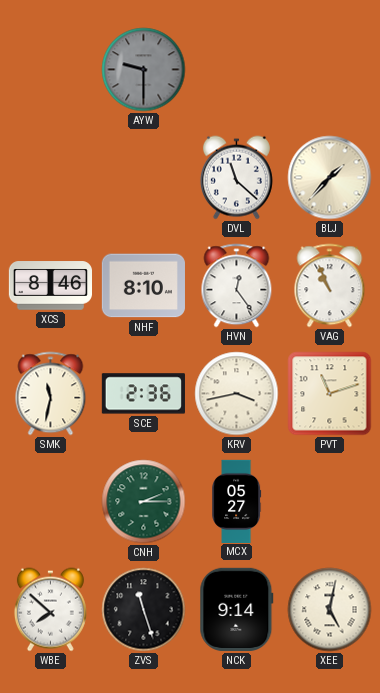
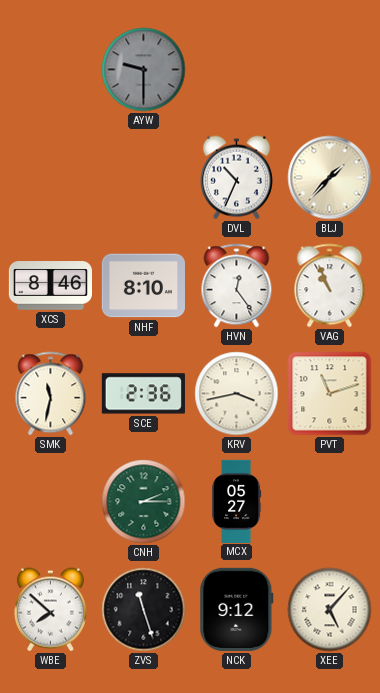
DVL: 11:22 -> 10:34 (236, 178)
NCK: 9:14 -> 9:12 (237, 609)
XEE: 5:02 -> 5:07 (330, 610)
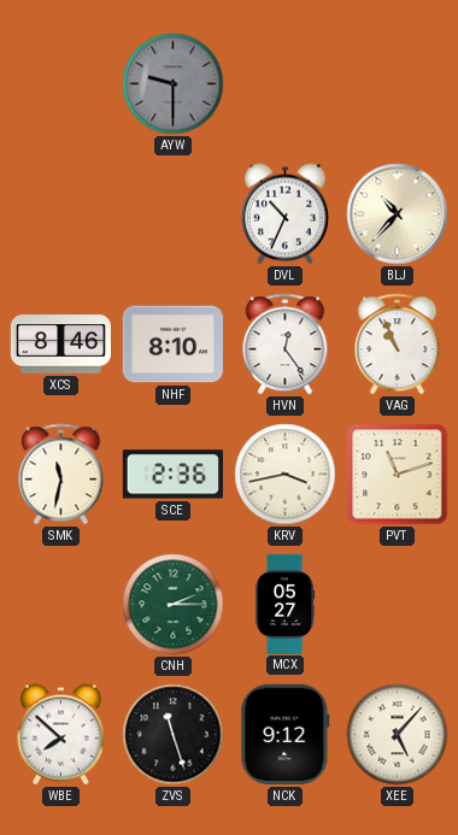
BLJ: 1:37 -> 10:37 (398, 214)
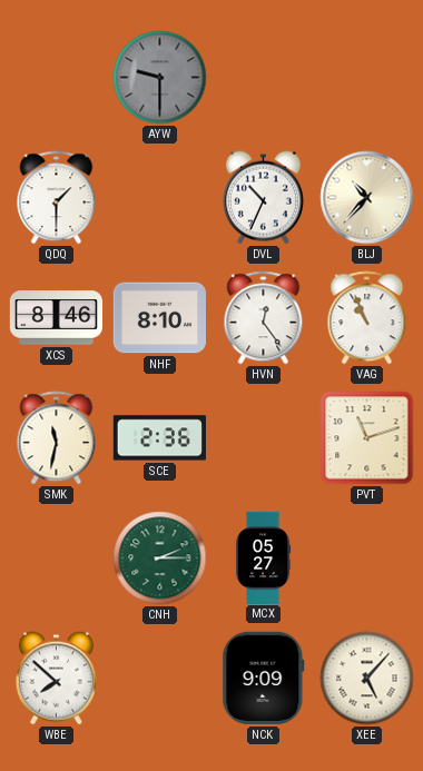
QDQ: none -> 1:30 (57, 198)
KRV: 3:43 -> none (286, 475)
ZVS: 11:27 -> none (174, 735)
NCK: 9:12 -> 9:09 (264, 678)
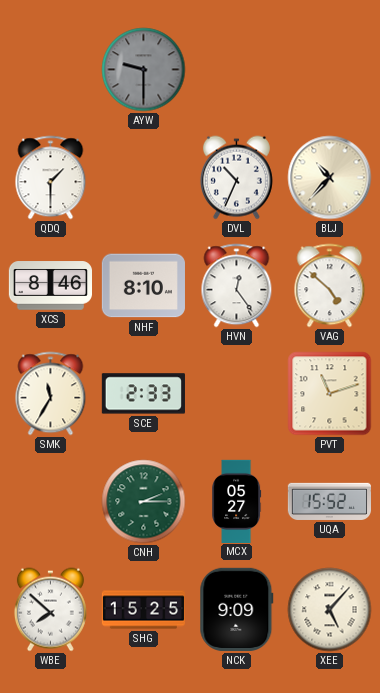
VAG: 10:56 -> 4:52 (330, 286)
SMK: 11:32 -> 11:35 (51, 394)
SCE: 2:36 -> 2:33 (143, 394)
UQA: none -> 15:52 (329, 501)
SHG: none -> 15:25 (143, 610)
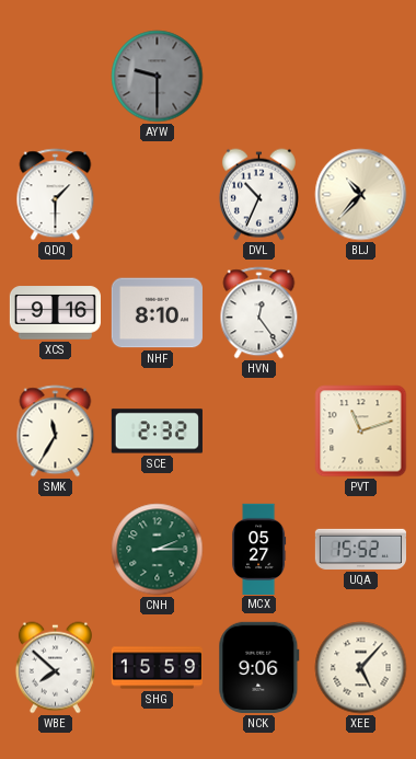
XCS: 8:46 -> 9:16 (55, 313)
VAG: 4:52 -> none (330, 286)
SCE: 2:33 -> 2:32 (157, 432)
SHG: 15:25 -> 15:59 (157, 668)
NCK: 9:09 -> 9:06 (259, 667)
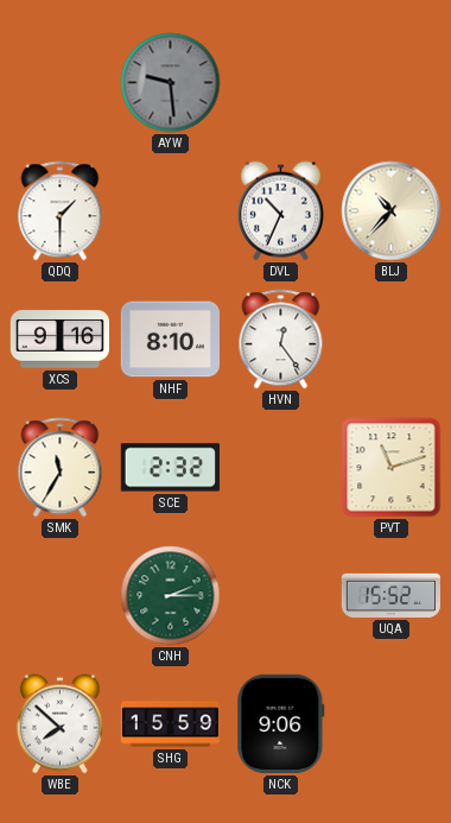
AYW: 9:30 -> 9:29 (171, 83)
MCX: 05:27 -> none (259, 549)
XEE: 5:07 -> none (361, 668)
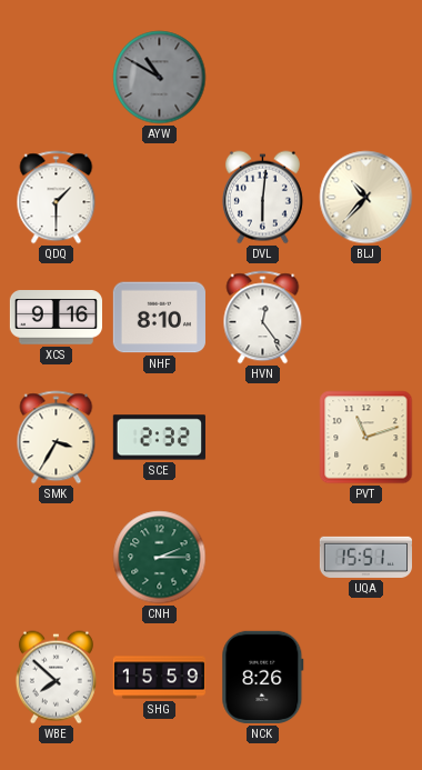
AYW: 9:29 -> 10:50 (160, 78)
DVL: 10:34 -> 6:01 (262, 198)
SMK: 11:35 -> 3:35 (57, 438)
UQA: 15:52 -> 15:51 (365, 557)
NCK: 9:06 -> 8:26 (263, 677)
